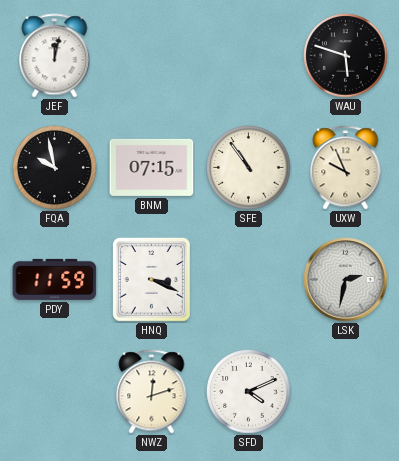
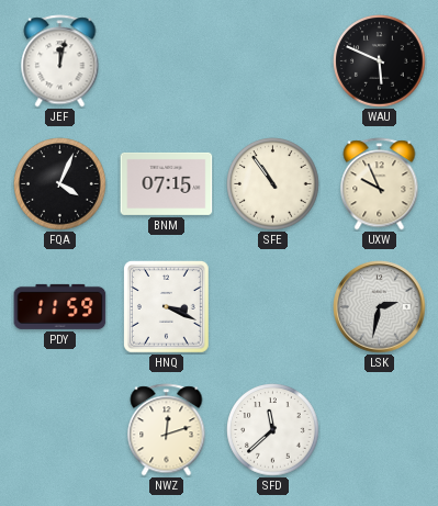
WAU: 5:48 -> 5:49 (380, 61)
FQA: 9:58 -> 4:04 (60, 184)
SFD: 4:11 -> 11:38 (273, 430)
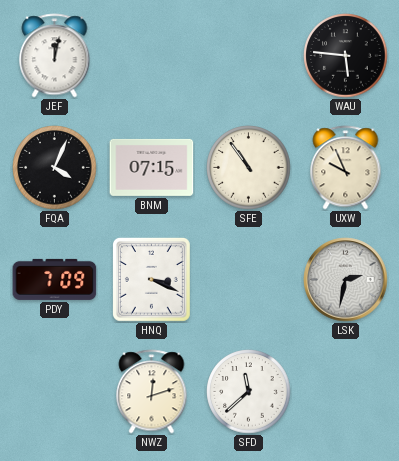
WAU: 5:49 -> 5:46 (346, 56)
PDY: 11:59 -> 7:09 (55, 279)
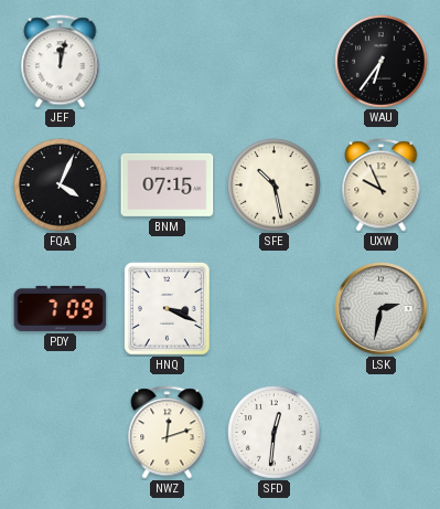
WAU: 5:46 -> 6:36 (382, 62)
SFE: 10:54 -> 10:28 (275, 185)
SFD: 11:38 -> 12:31 (275, 433)
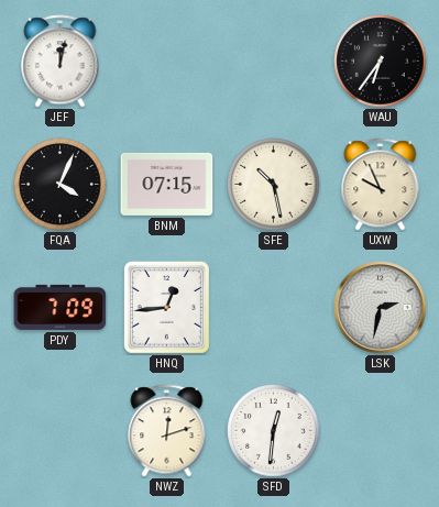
HNQ: 3:19 -> 12:44 (166, 307)
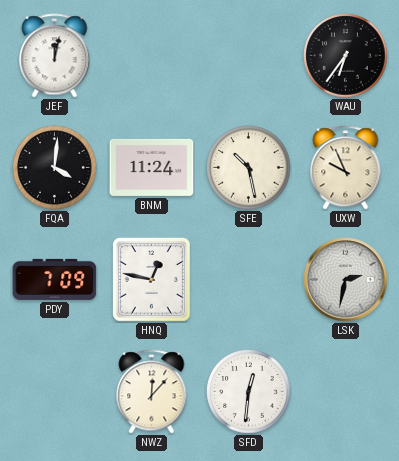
FQA: 4:04 -> 4:01 (55, 168)
BNM: 07:15 -> 11:24 (152, 167)
HNQ: 12:44 -> 12:47 (151, 279)
NWZ: 12:12 -> 12:07 (152, 392)
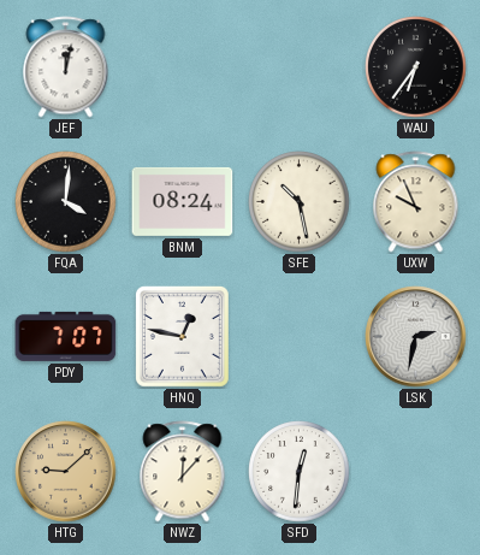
BNM: 11:24 -> 08:24 (183, 201)
PDY: 7:09 -> 7:07 (66, 336)
HTG: none -> 9:08 (66, 472)
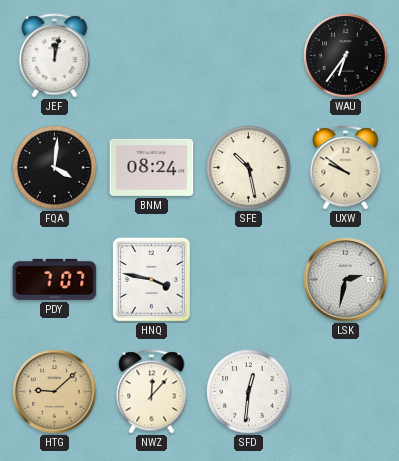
UXW: 9:56 -> 9:51 (346, 168)
HNQ: 12:47 -> 3:47 (151, 279)
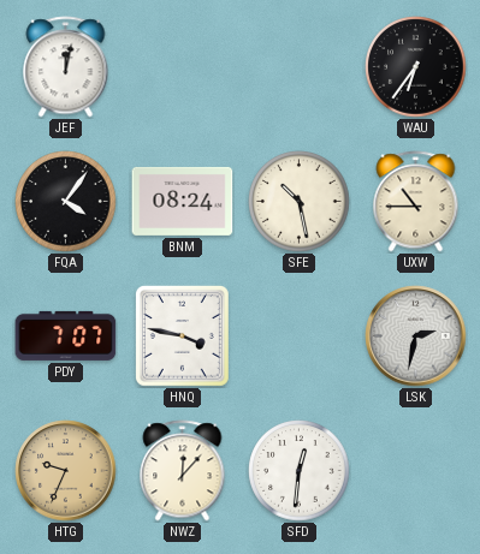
FQA: 4:01 -> 4:06 (66, 202)
UXW: 9:51 -> 10:45 (416, 202)
HTG: 9:08 -> 9:34 (66, 471)
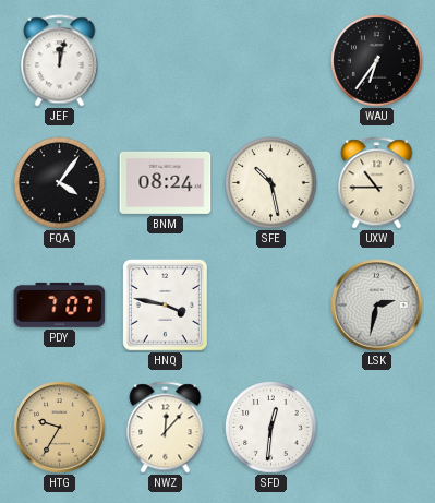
HTG: 9:34 -> 9:35 (60, 428)
